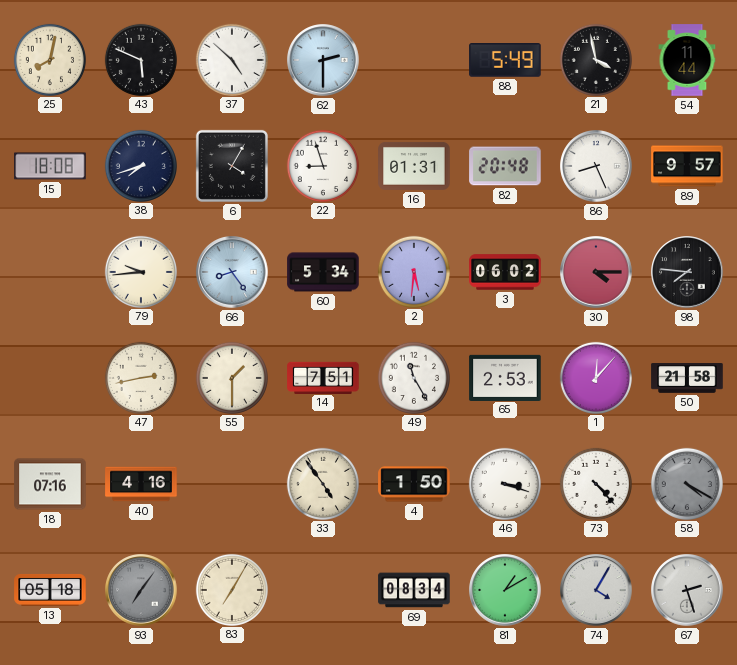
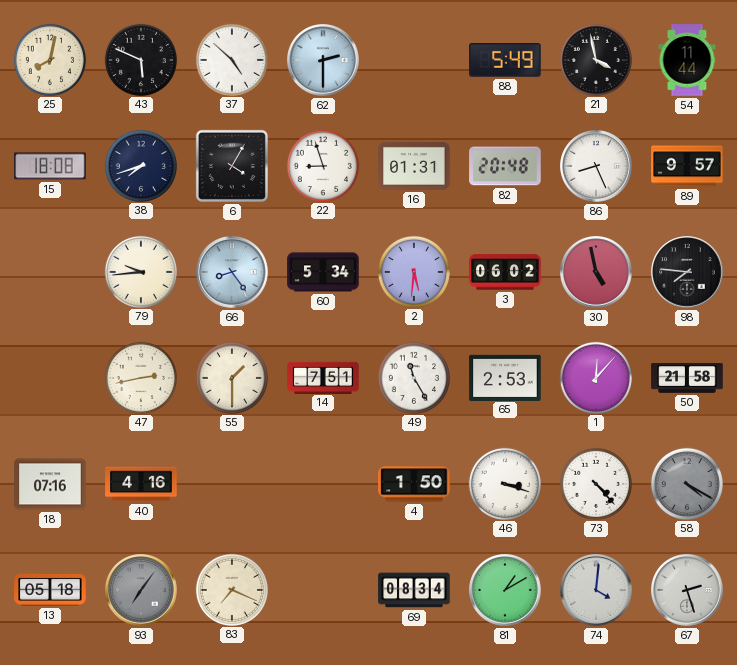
30: 4:15 -> 4:58 (596, 272)
33: 4:54 -> none (322, 483)
83: 7:05 -> 7:19 (231, 589)
74: 4:05 -> 4:01 (596, 590)
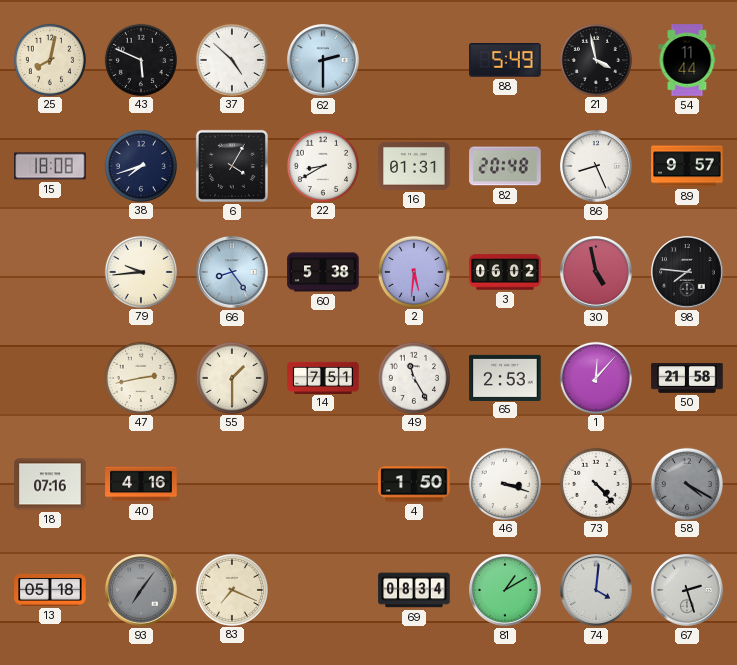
22: 8:57 -> 8:40 (322, 165)
60: 5:34 -> 5:38 (323, 272)
